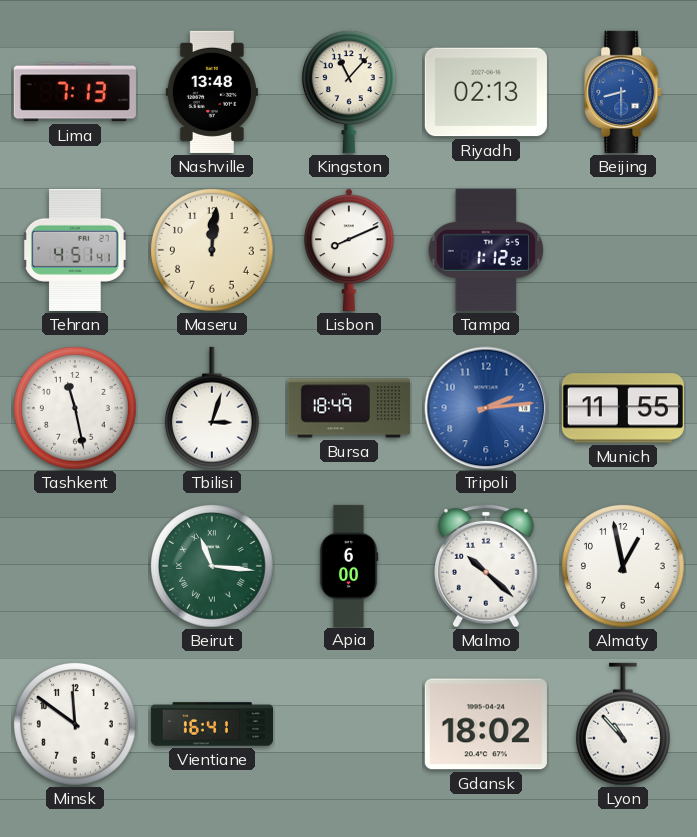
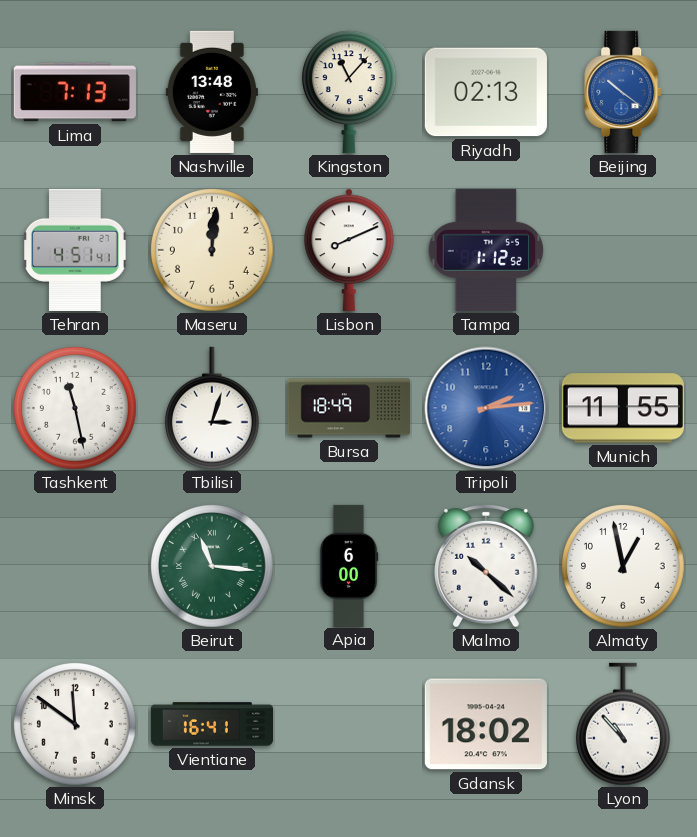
Beijing: 8:30 -> 10:21 (624, 92)
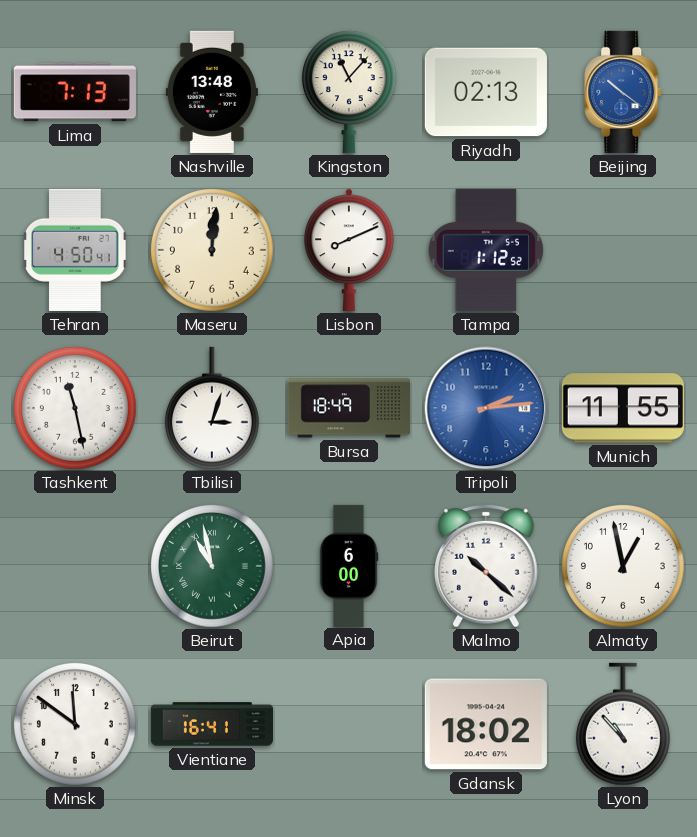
Tehran: 4:51 -> 4:50 (76, 250)
Beirut: 11:16 -> 10:58 (213, 567)
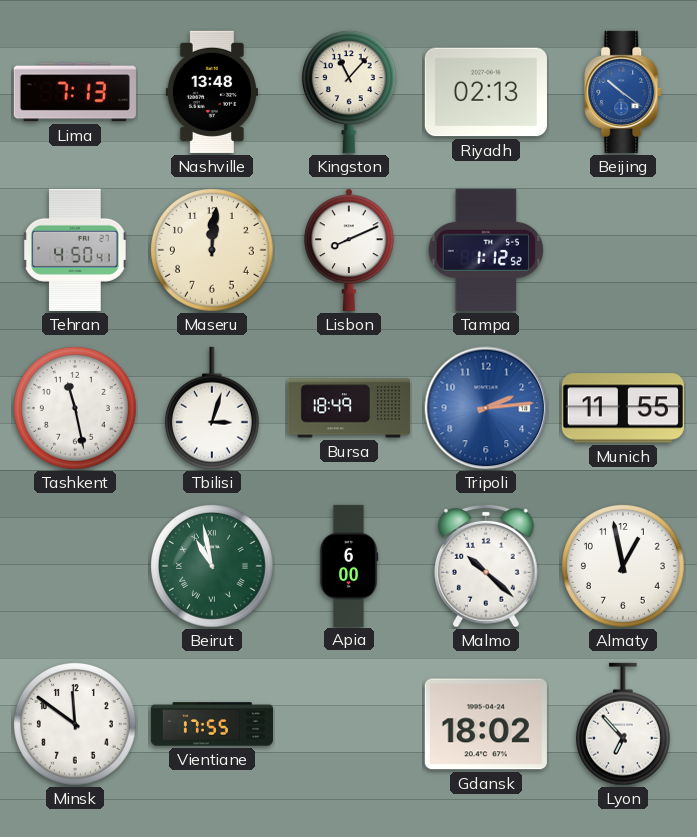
Vientiane: 16:41 -> 17:55 (211, 724)
Lyon: 10:53 -> 6:53 (623, 724)
